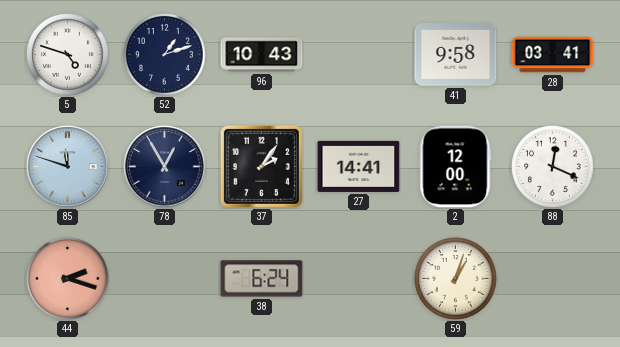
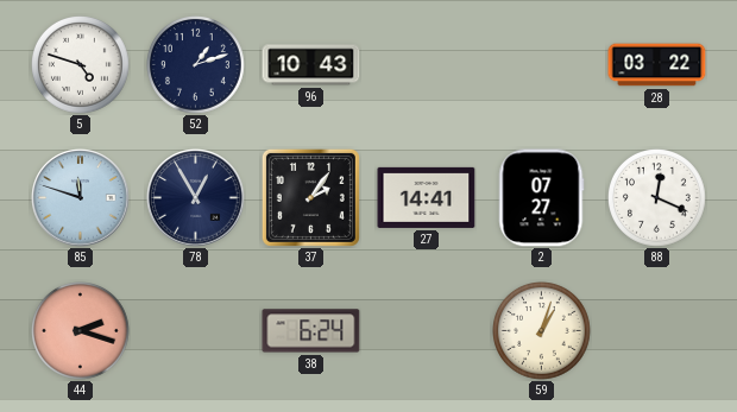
41: 9:58 -> none (456, 55)
28: 03:41 -> 03:22 (657, 65)
2: 12:00 -> 07:27 (542, 198)
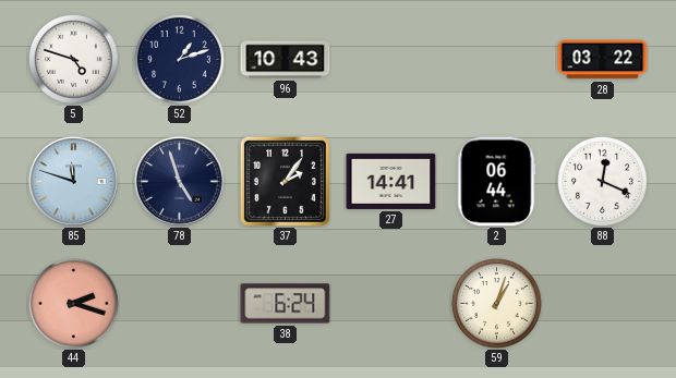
78: 12:55 -> 4:57 (180, 182)
2: 07:27 -> 06:44 (497, 182)
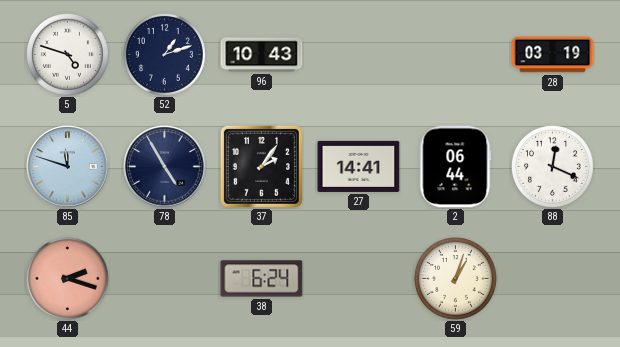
28: 03:22 -> 03:19 (553, 55)
78: 4:57 -> 4:55 (165, 167)
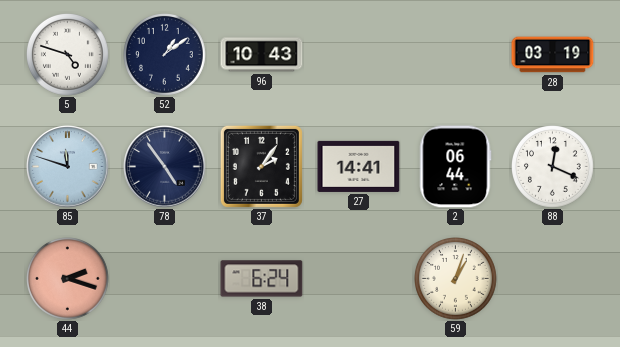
52: 1:12 -> 1:09 (165, 55)
78: 4:55 -> 4:54 (165, 167)
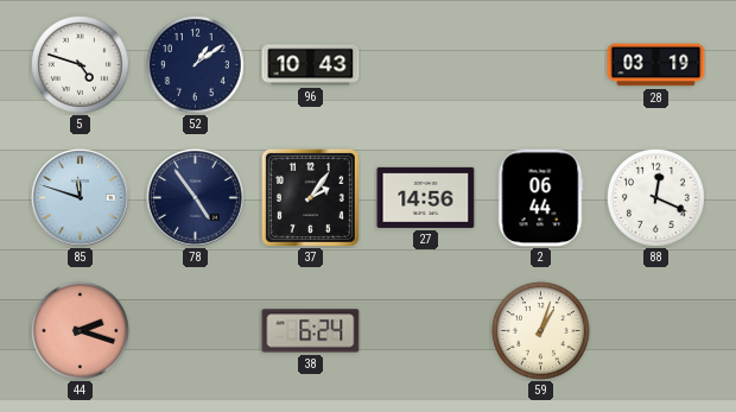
27: 14:41 -> 14:56 (426, 197)
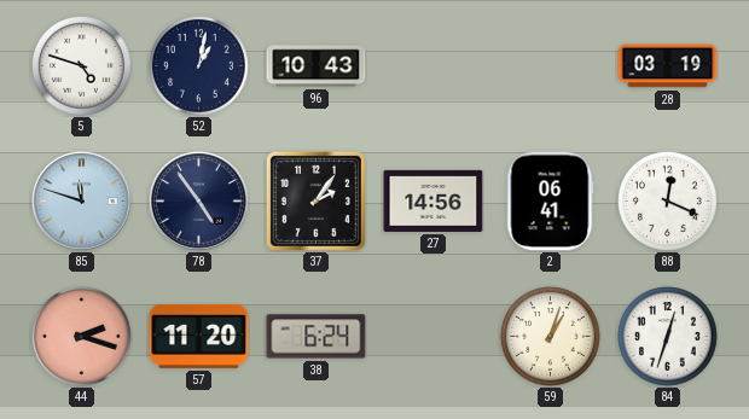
52: 1:09 -> 1:02 (199, 66)
2: 06:44 -> 06:41 (551, 202)
57: none -> 11:20 (199, 336)
84: none -> 12:33 (668, 337)
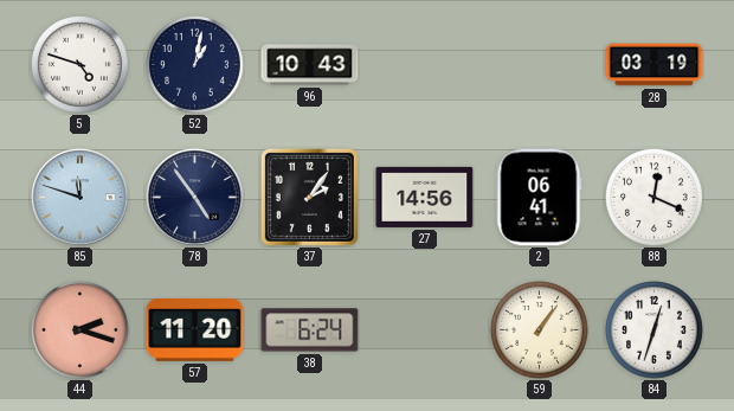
59: 1:03 -> 1:06 (540, 330)
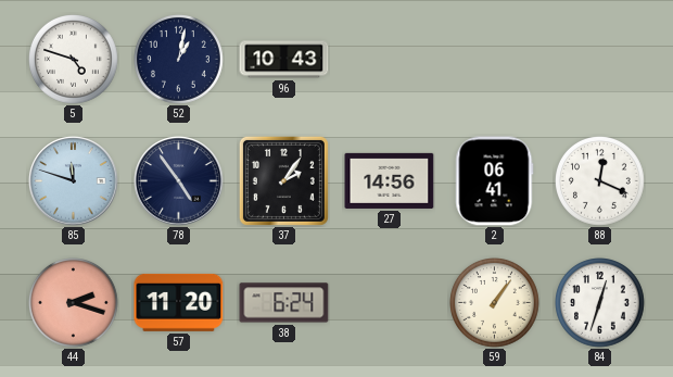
28: 03:19 -> none (655, 65)
